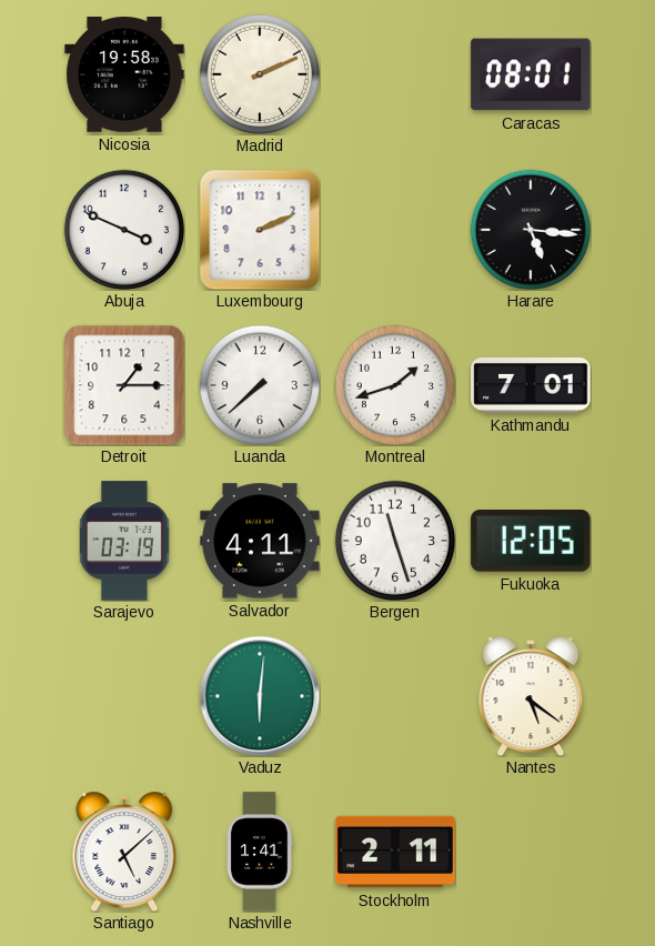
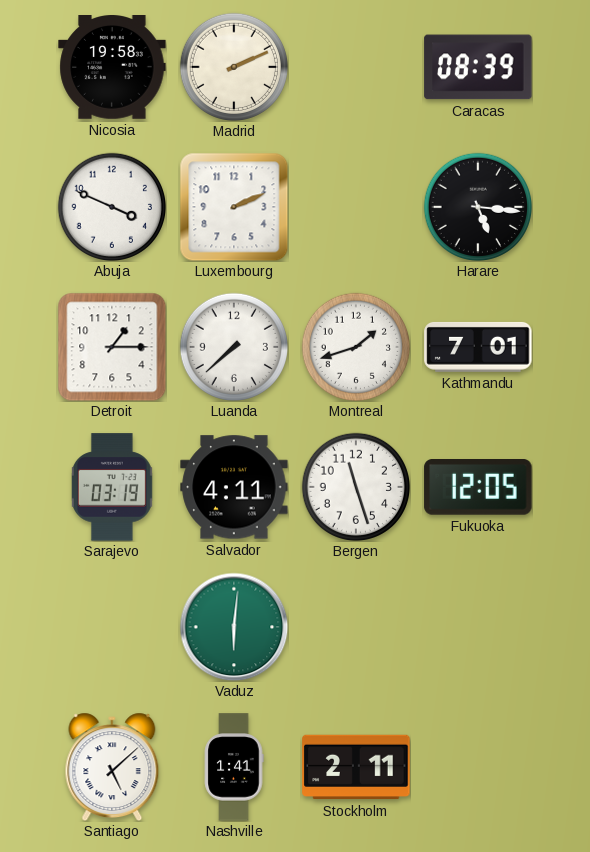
Caracas: 08:01 -> 08:39 (478, 67)
Nantes: 5:21 -> none (531, 695)
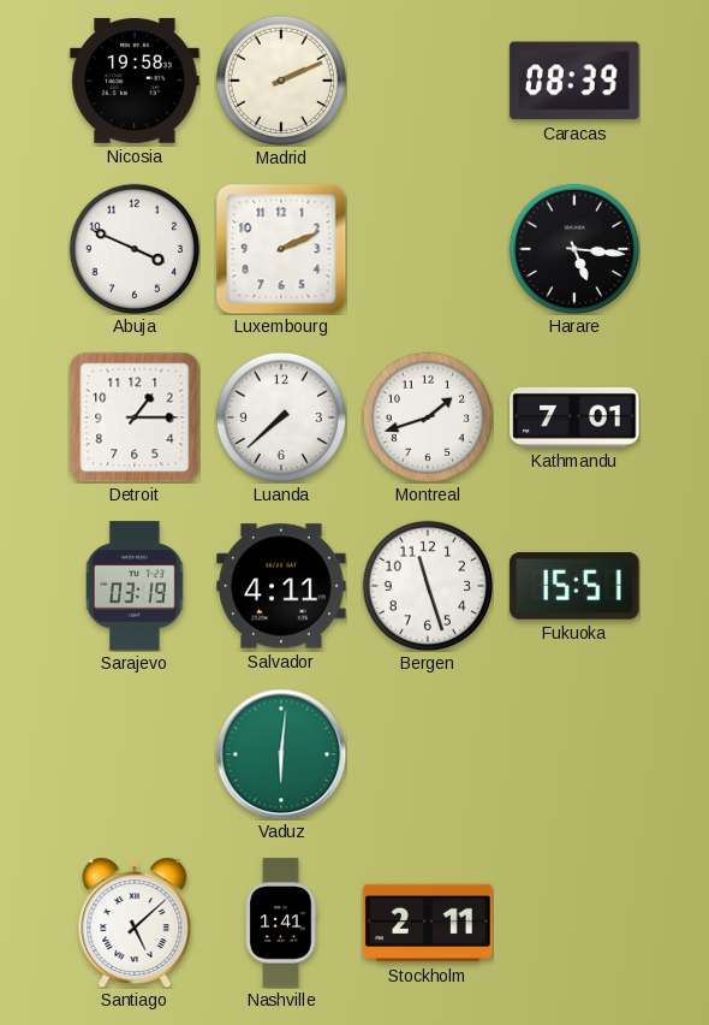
Fukuoka: 12:05 -> 15:51 (574, 587)
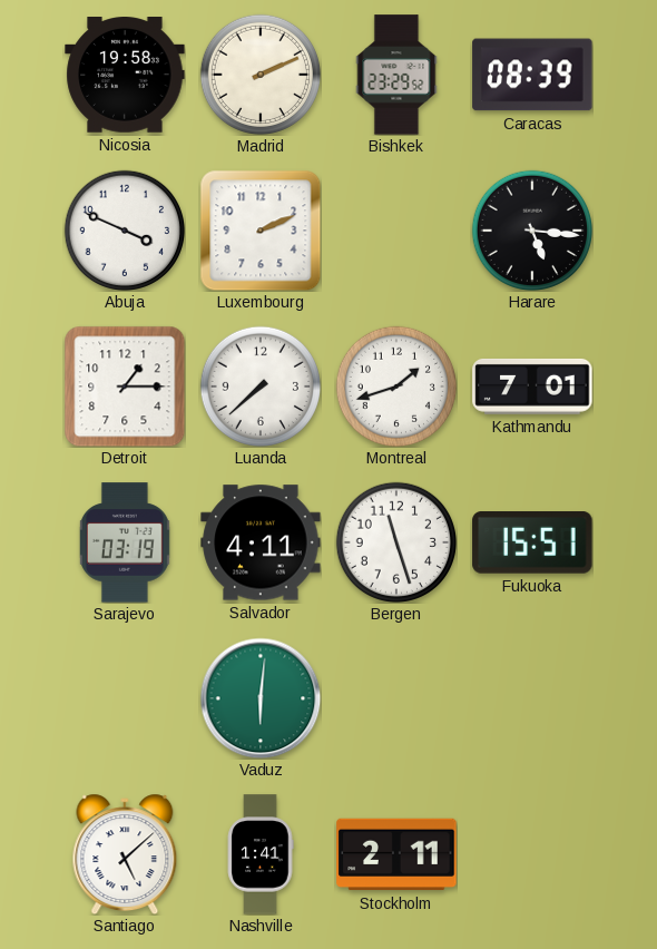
Bishkek: none -> 23:29 (396, 75)
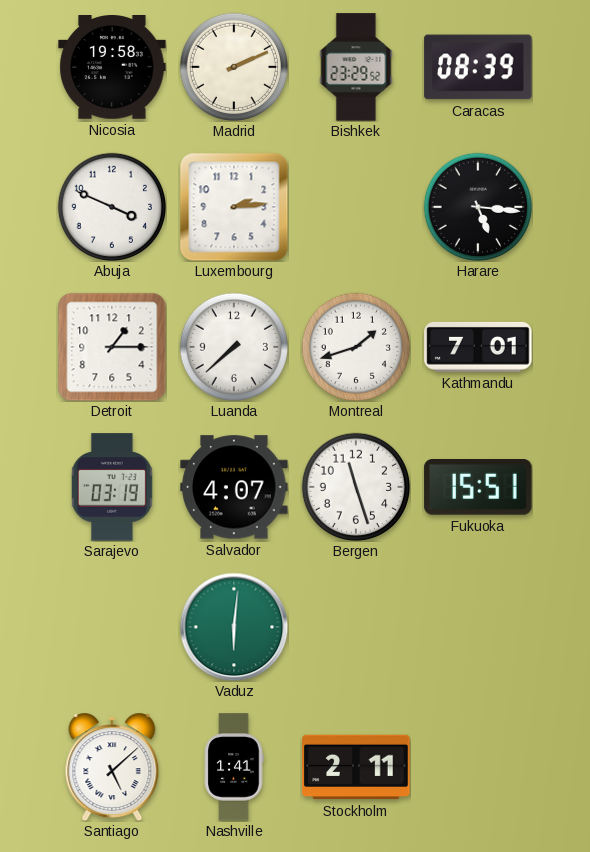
Luxembourg: 2:11 -> 2:14 (234, 207)
Salvador: 4:11 -> 4:07 (234, 487)
